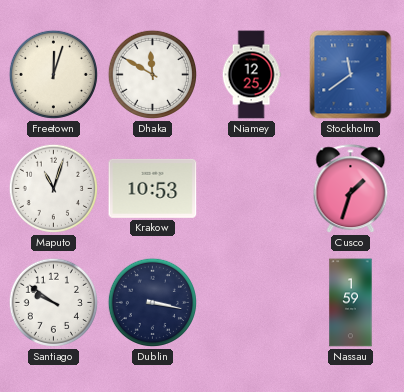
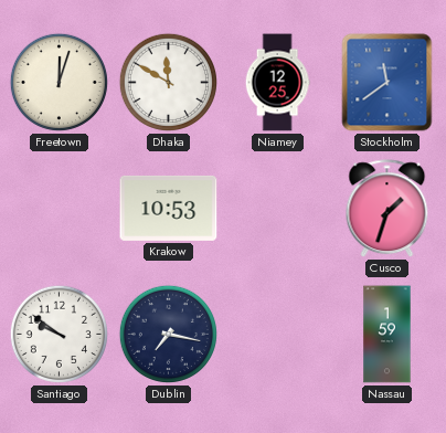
Maputo: 11:03 -> none (53, 188)
Dublin: 3:17 -> 7:17 (168, 334)
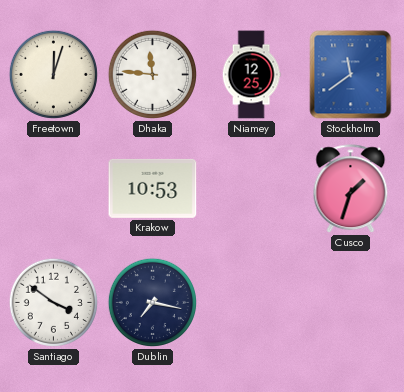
Dhaka: 11:50 -> 11:46 (152, 74)
Santiago: 9:51 -> 3:51 (53, 302)
Nassau: 1:59 -> none (387, 335)
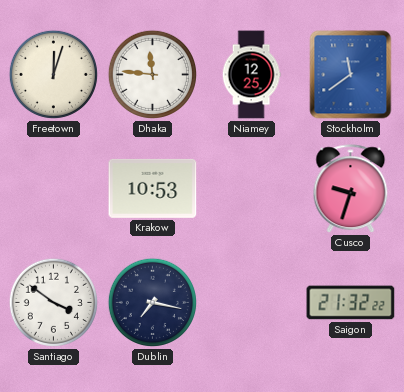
Cusco: 1:33 -> 9:33 (351, 189)
Saigon: none -> 21:32 (351, 303)
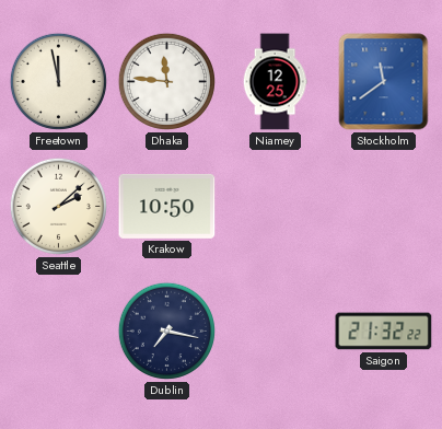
Freetown: 12:03 -> 11:58 (58, 81)
Seattle: none -> 2:08 (58, 206)
Krakow: 10:53 -> 10:50 (167, 206)
Cusco: 9:33 -> none (351, 189)
Santiago: 3:51 -> none (53, 302)
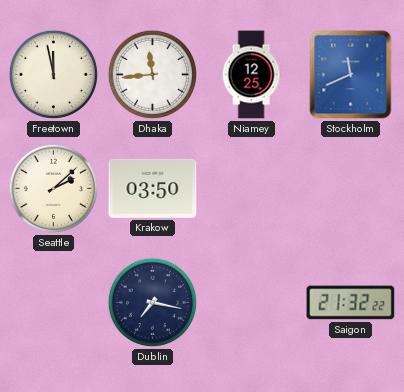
Dhaka: 11:46 -> 11:44 (152, 74)
Stockholm: 11:39 -> 11:41 (351, 75)
Krakow: 10:50 -> 03:50 (153, 188)
